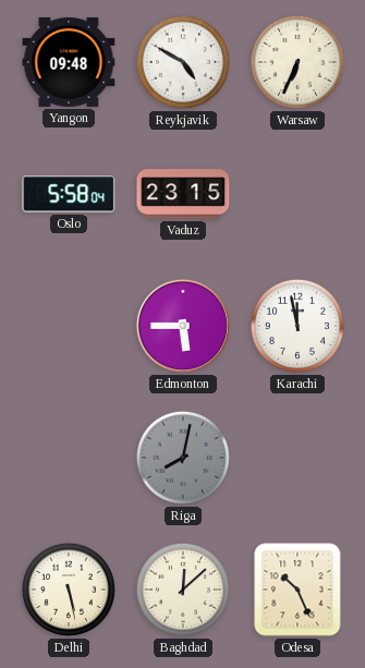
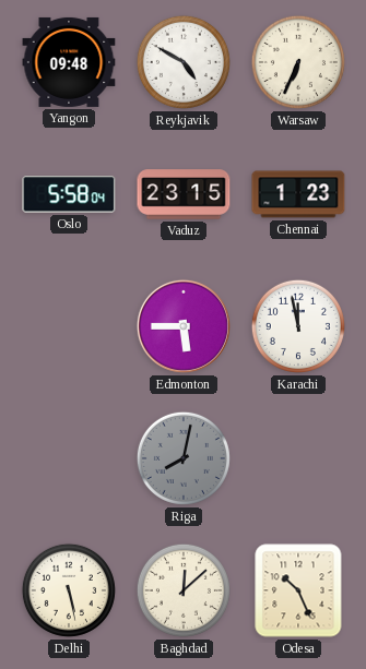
Chennai: none -> 1:23 (298, 194)
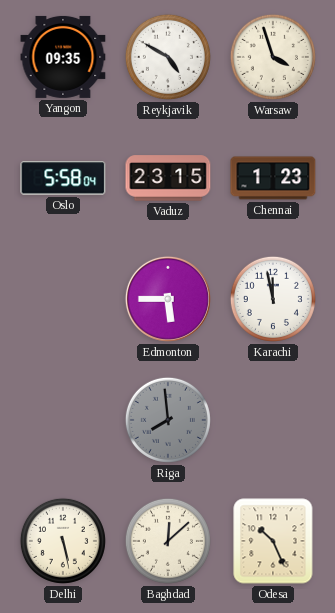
Yangon: 09:48 -> 09:35 (63, 57)
Warsaw: 6:34 -> 3:57 (273, 57)
Riga: 8:02 -> 7:59 (168, 420)
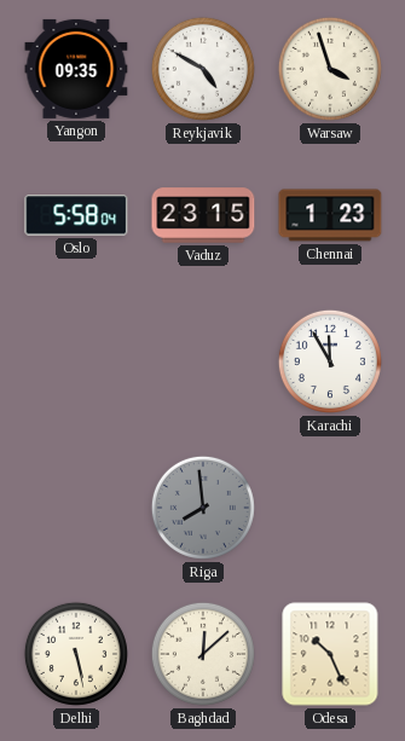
Edmonton: 5:45 -> none (168, 299)
Karachi: 11:58 -> 11:55 (330, 361)
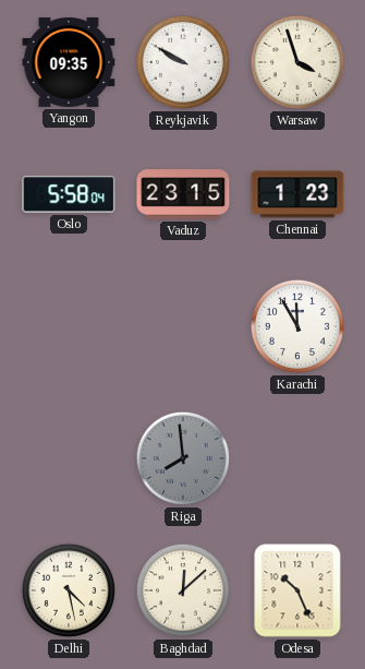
Reykjavik: 4:50 -> 9:50 (183, 62)
Delhi: 5:28 -> 4:28 (69, 590)
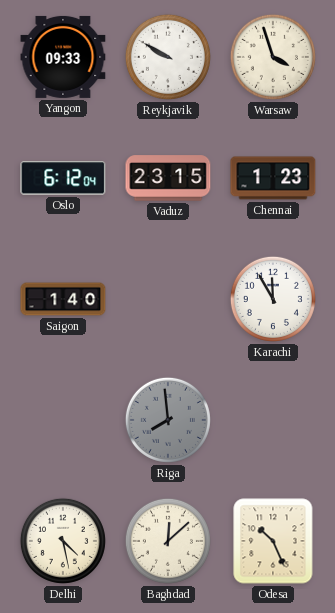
Yangon: 09:35 -> 09:33 (63, 57)
Oslo: 5:58 -> 6:12 (63, 178)
Saigon: none -> 1:40 (63, 299)
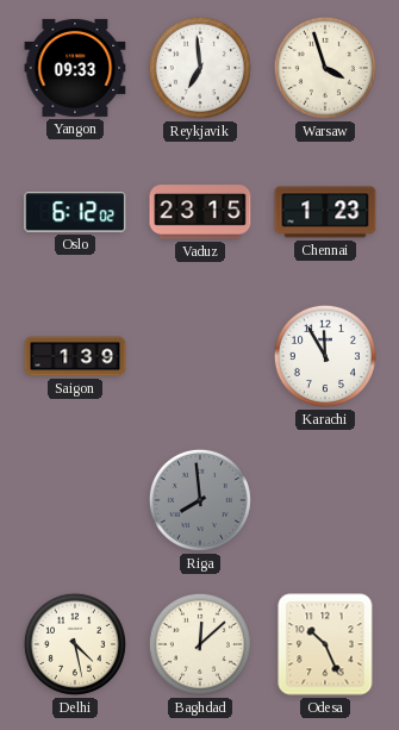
Reykjavik: 9:50 -> 6:59 (200, 68)
Oslo: 6:12:04 -> 6:12:02 (75, 212)
Saigon: 1:40 -> 1:39 (75, 356)
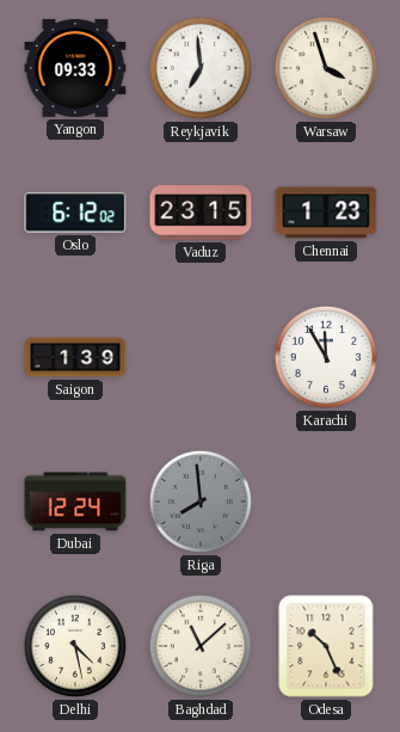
Dubai: none -> 12:24 (75, 502)
Baghdad: 12:08 -> 11:08 (201, 646)
